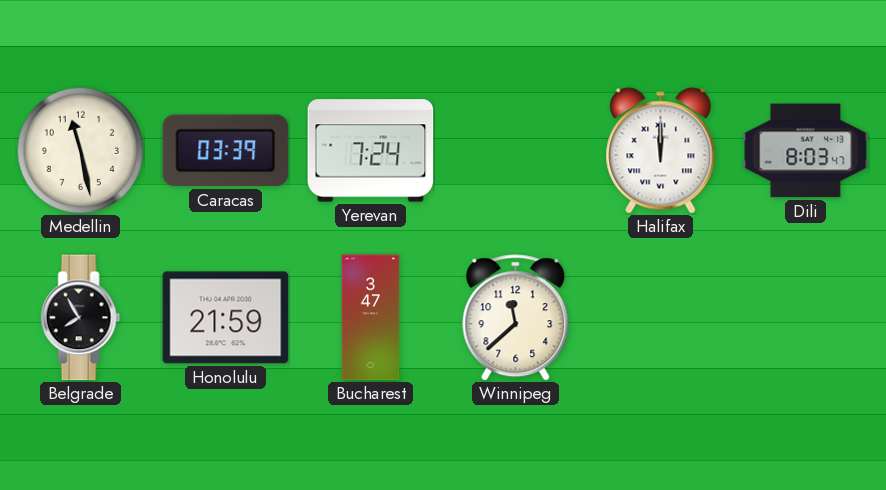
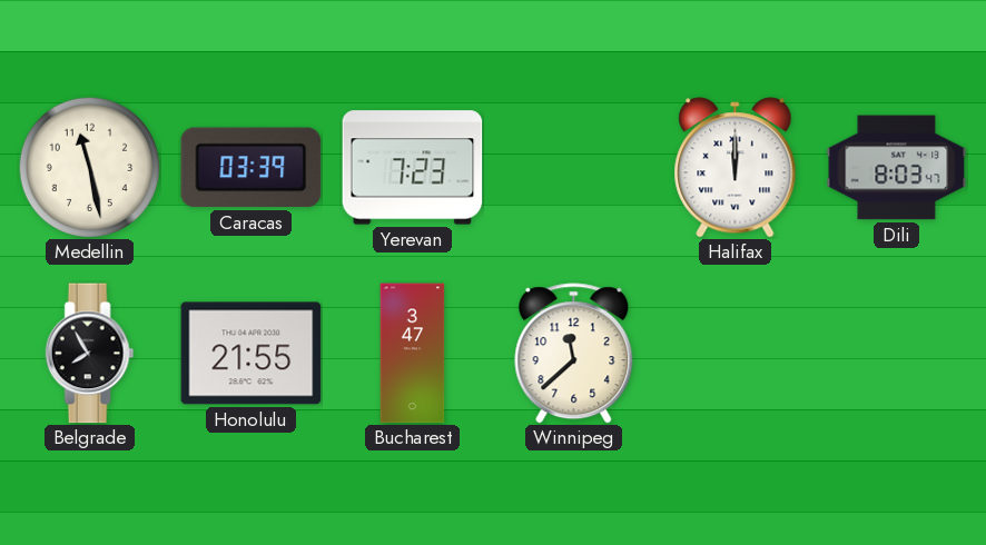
Yerevan: 7:24 -> 7:23 (413, 168)
Honolulu: 21:59 -> 21:55 (252, 354)
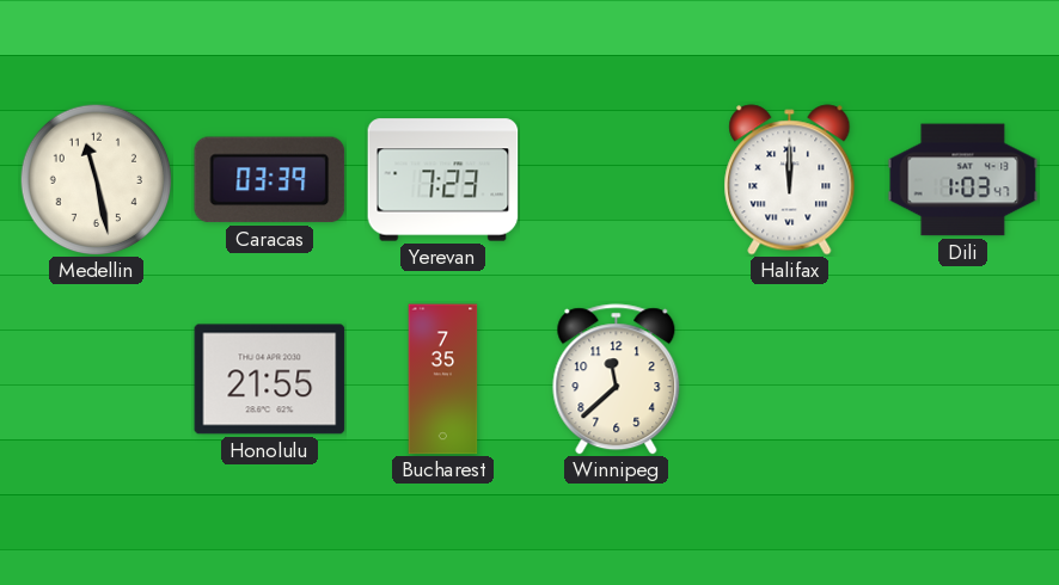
Dili: 8:03 -> 1:03 (963, 180)
Belgrade: 7:55 -> none (90, 354)
Bucharest: 3:47 -> 7:35 (443, 380)
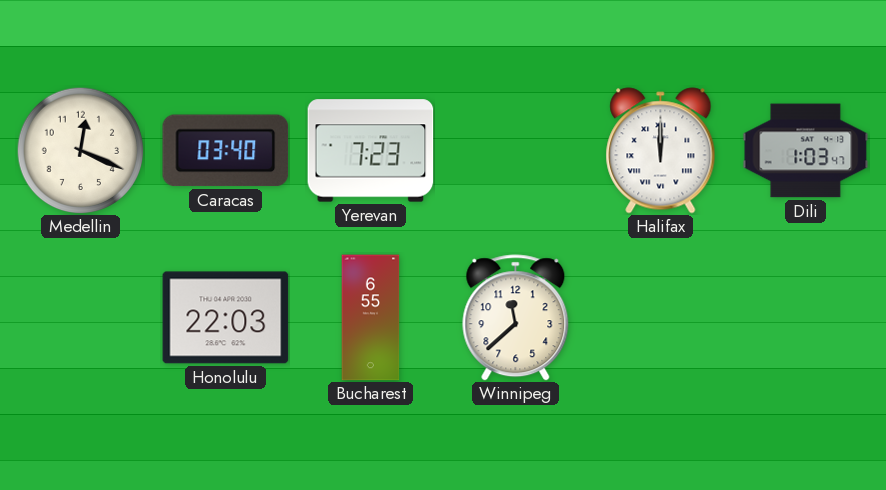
Medellin: 11:28 -> 12:19 (80, 150)
Caracas: 03:39 -> 03:40 (226, 151)
Honolulu: 21:55 -> 22:03 (226, 318)
Bucharest: 7:35 -> 6:55 (371, 318)
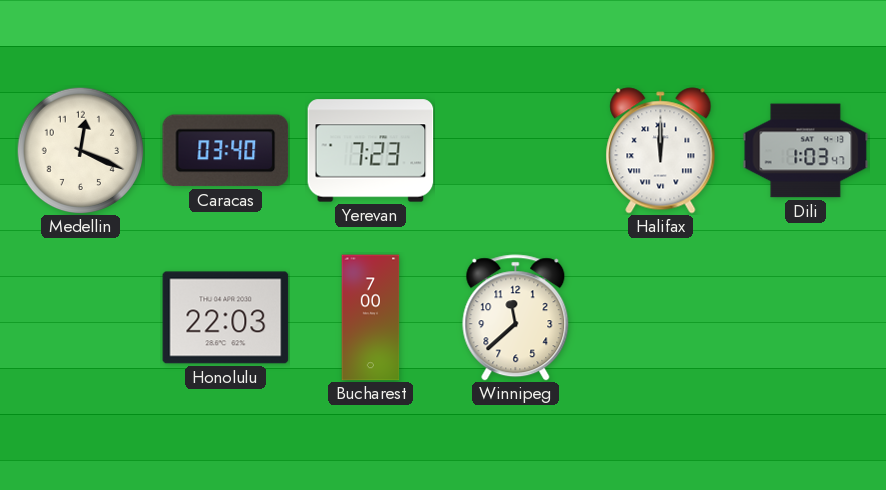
Bucharest: 6:55 -> 7:00 (371, 318)
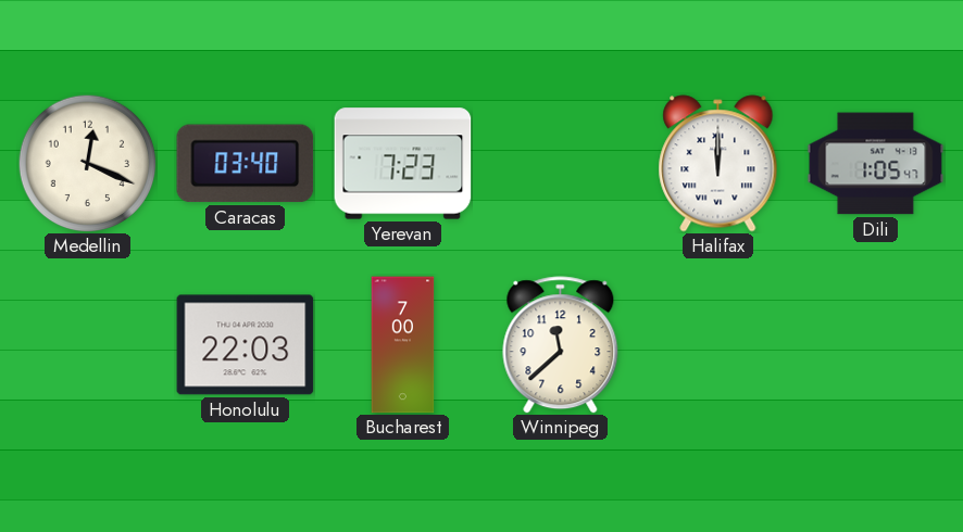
Dili: 1:03 -> 1:05 (876, 164)
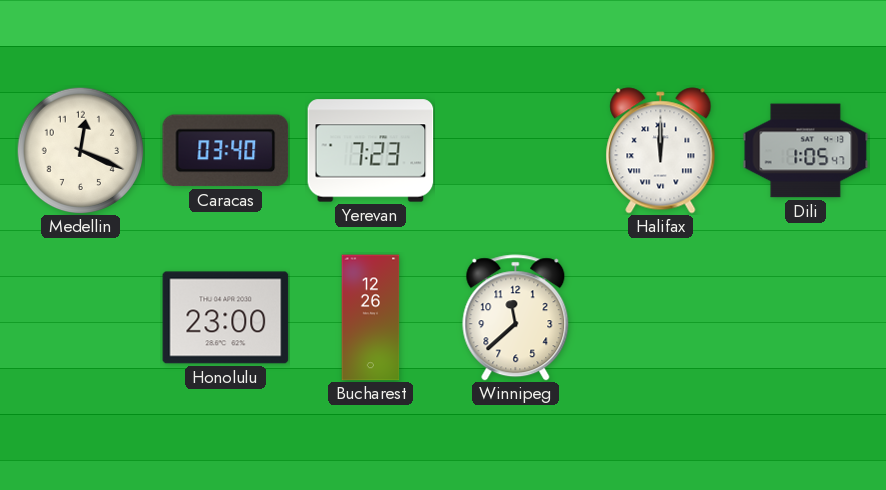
Honolulu: 22:03 -> 23:00 (226, 318)
Bucharest: 7:00 -> 12:26 (371, 318)
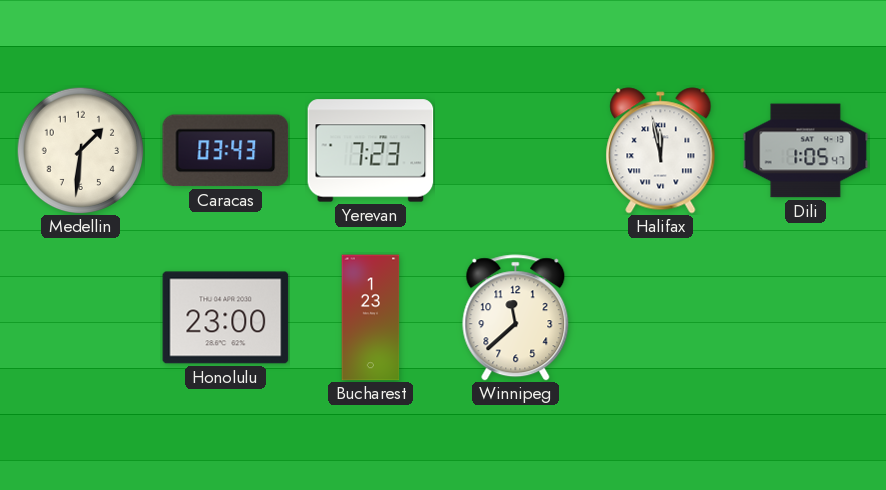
Medellin: 12:19 -> 1:31 (80, 150)
Caracas: 03:40 -> 03:43 (226, 151)
Halifax: 12:00 -> 11:58 (661, 151)
Bucharest: 12:26 -> 1:23 (371, 318)
